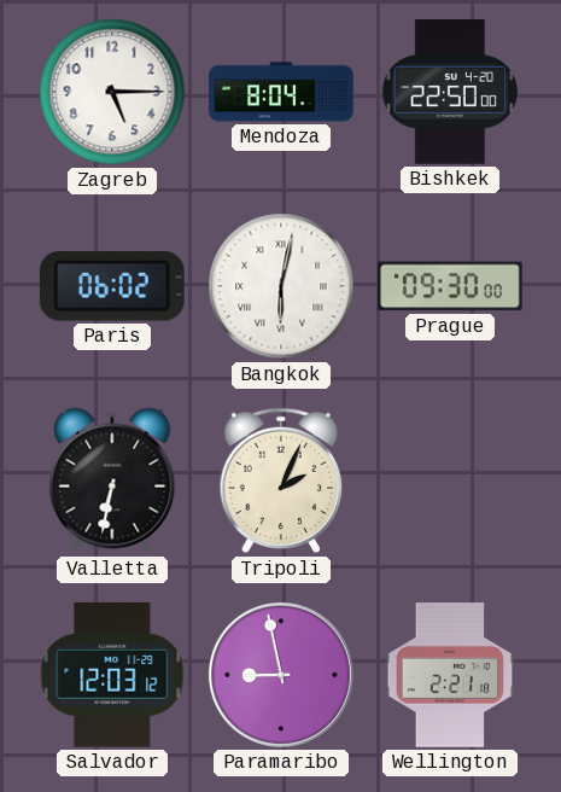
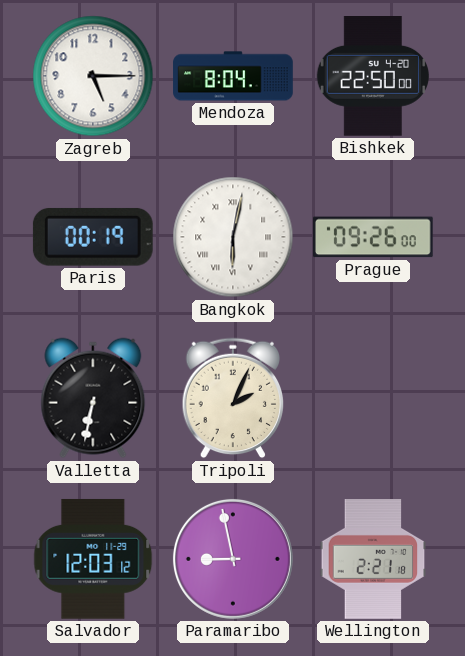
Paris: 06:02 -> 00:19 (93, 237)
Prague: 09:30 -> 09:26 (373, 237)
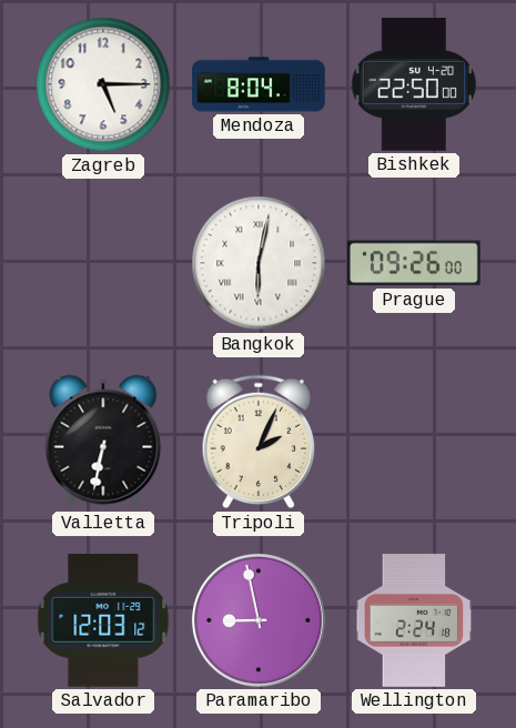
Paris: 00:19 -> none (93, 237)
Wellington: 2:21 -> 2:24 (414, 620)
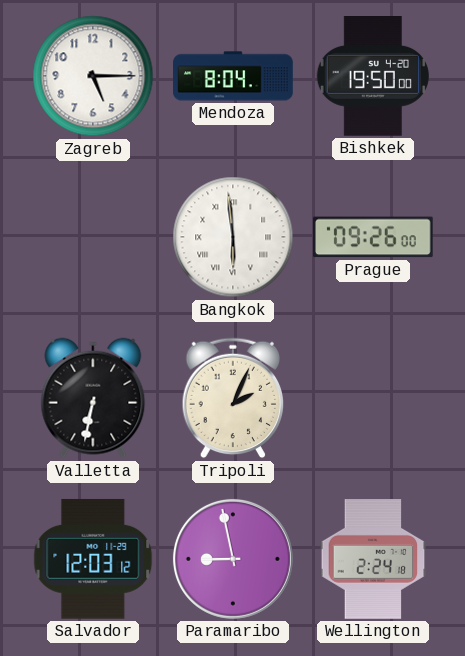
Bishkek: 22:50 -> 19:50 (373, 77)
Bangkok: 6:02 -> 5:59 (233, 237)
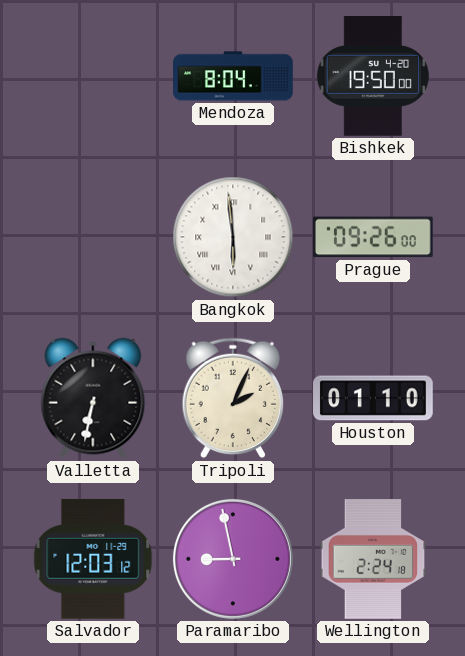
Zagreb: 5:15 -> none (93, 76)
Houston: none -> 01:10 (373, 398)
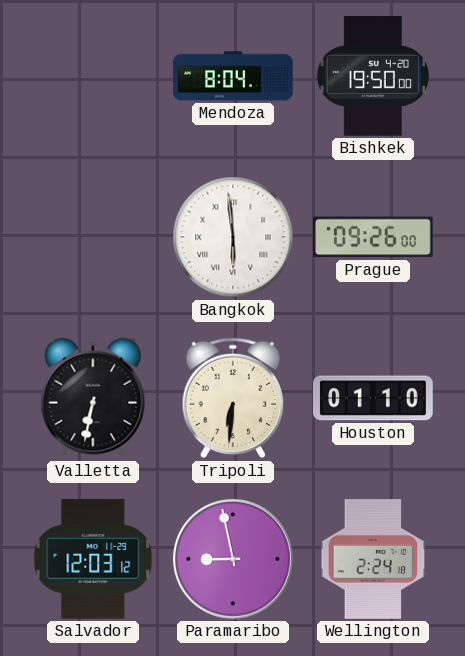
Tripoli: 2:04 -> 6:31 (233, 398)
